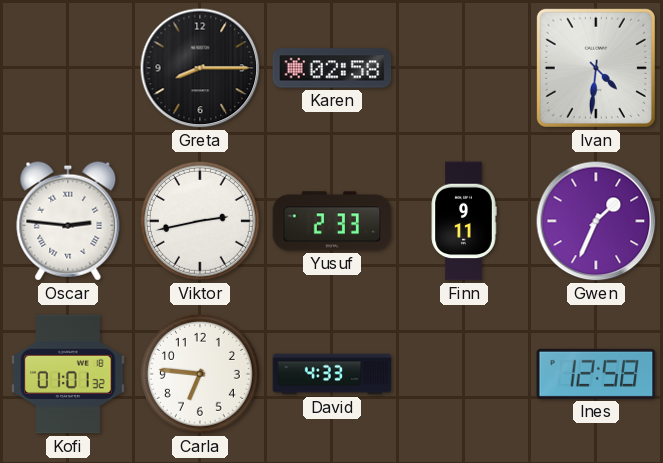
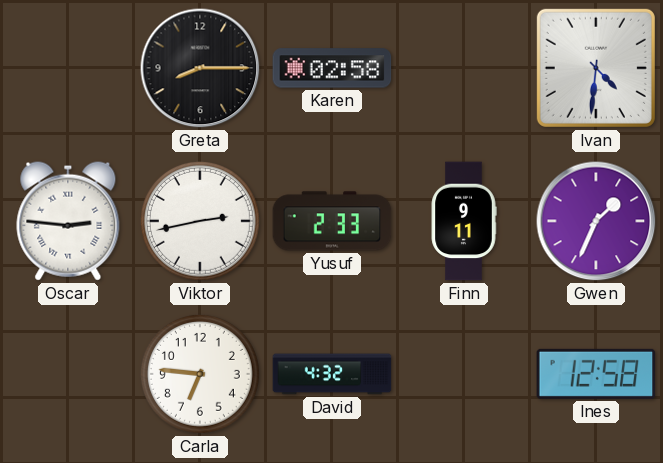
Kofi: 01:01 -> none (68, 374)
David: 4:33 -> 4:32 (332, 374)
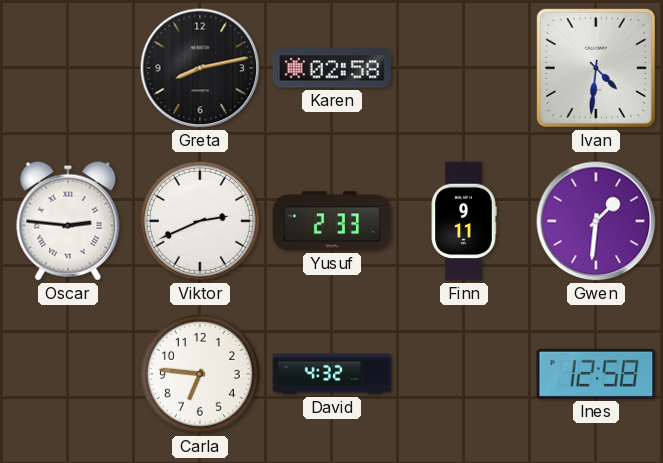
Greta: 8:15 -> 8:13 (200, 68)
Viktor: 2:43 -> 2:41 (200, 221)
Gwen: 1:34 -> 1:31 (596, 221)
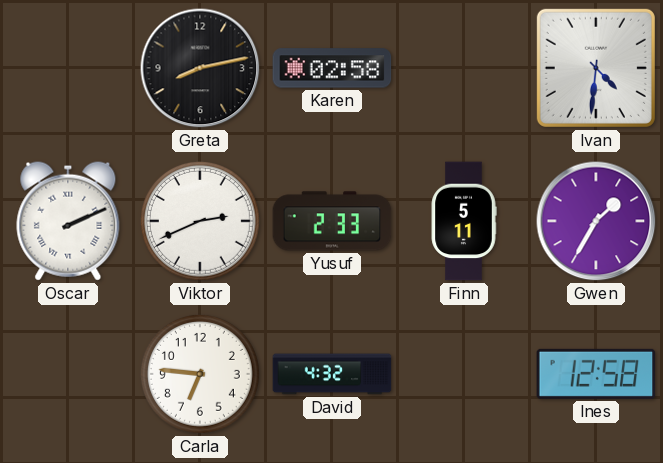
Oscar: 2:46 -> 2:11 (68, 221)
Finn: 9:11 -> 5:11 (464, 221)
Gwen: 1:31 -> 1:35 (596, 221)
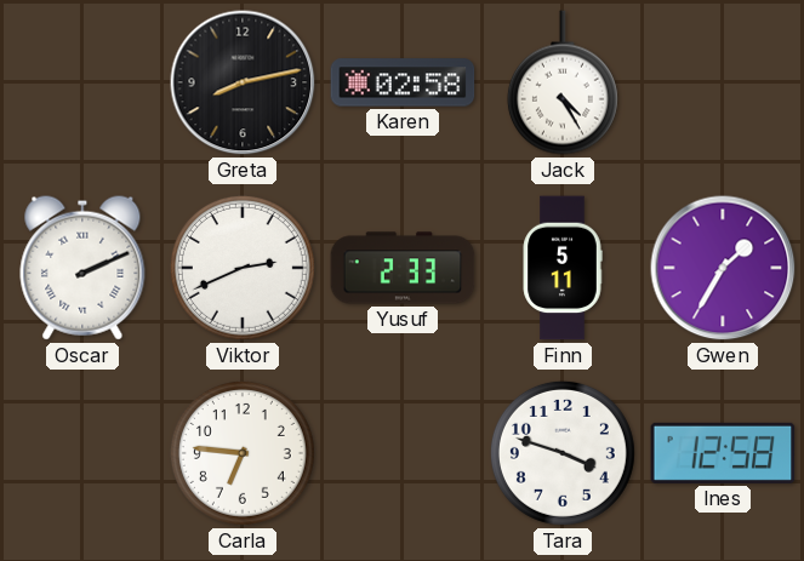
Jack: none -> 4:25 (563, 82)
Ivan: 4:31 -> none (596, 68)
David: 4:32 -> none (332, 374)
Tara: none -> 3:48 (563, 453)
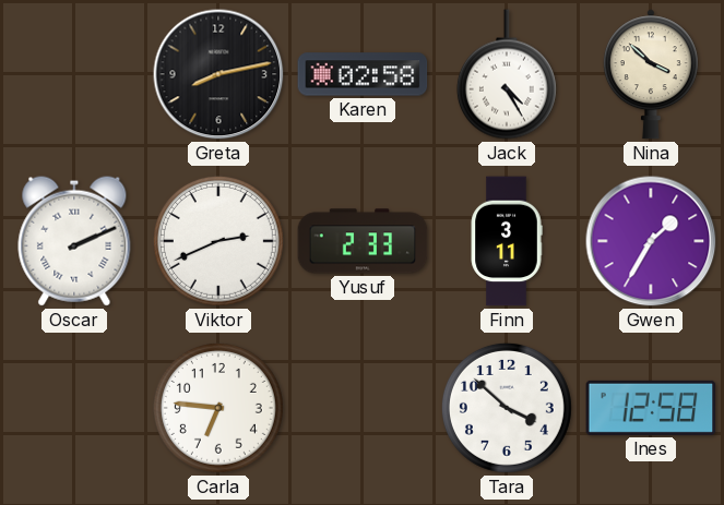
Nina: none -> 3:52 (651, 74)
Finn: 5:11 -> 3:11 (507, 241)
Tara: 3:48 -> 3:52 (507, 408)
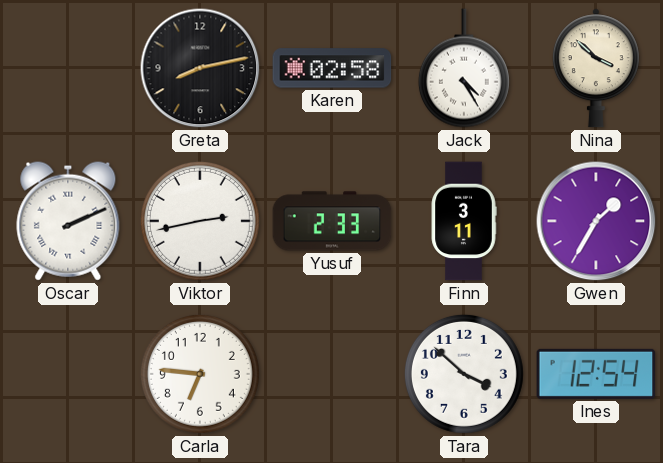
Viktor: 2:41 -> 2:43 (200, 221)
Ines: 12:58 -> 12:54 (596, 374)
